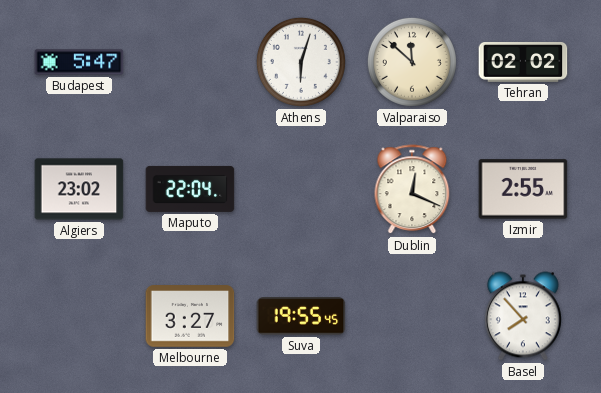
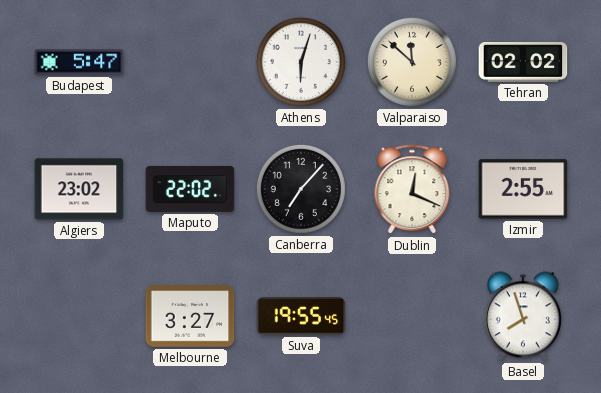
Maputo: 22:04 -> 22:02 (190, 189)
Canberra: none -> 7:07 (301, 189)
Basel: 7:53 -> 7:57 (523, 316)
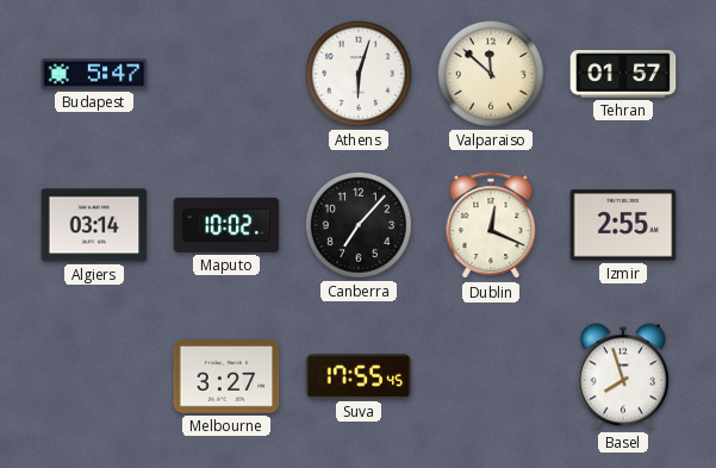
Tehran: 02:02 -> 01:57 (623, 74)
Algiers: 23:02 -> 03:14 (94, 225)
Maputo: 22:02 -> 10:02 (226, 225)
Suva: 19:55 -> 17:55 (359, 376)
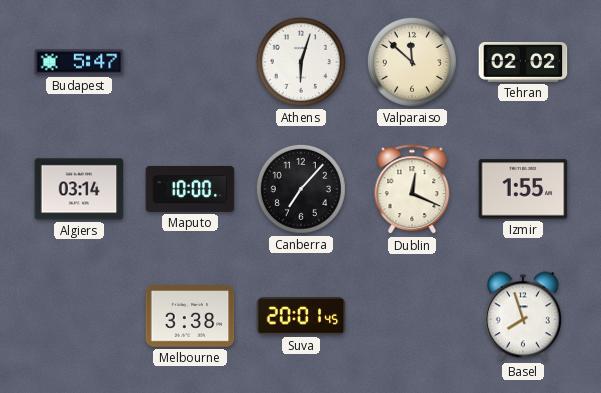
Tehran: 01:57 -> 02:02 (523, 62)
Maputo: 10:02 -> 10:00 (190, 189)
Izmir: 2:55 -> 1:55 (523, 189)
Melbourne: 3:27 -> 3:38 (190, 316)
Suva: 17:55 -> 20:01 (301, 316)
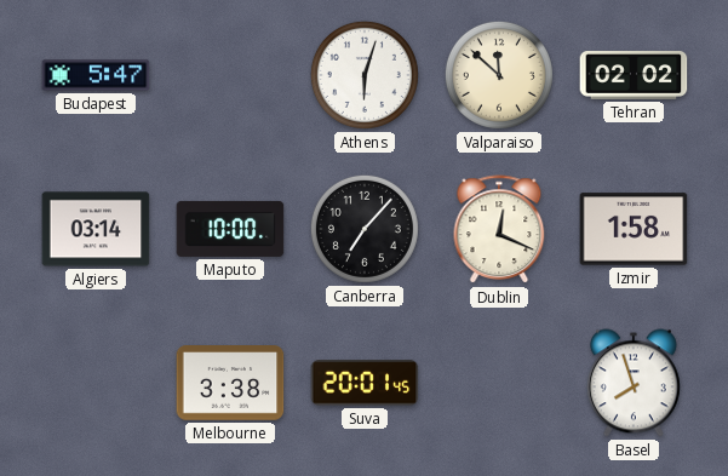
Izmir: 1:55 -> 1:58 (634, 229)
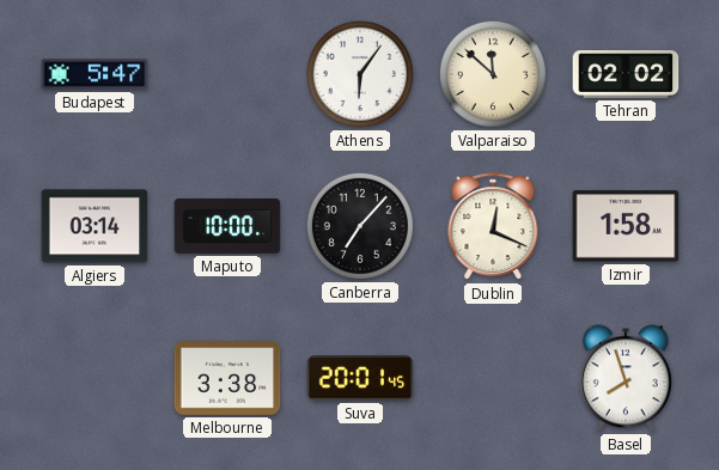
Athens: 6:03 -> 6:06 (360, 74)
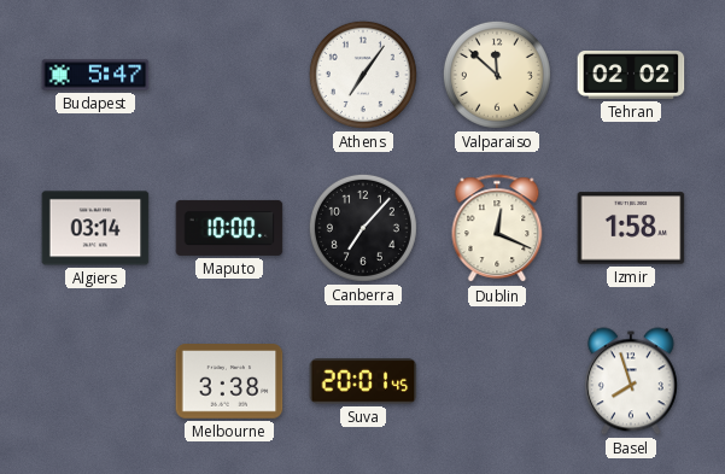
Athens: 6:06 -> 7:06 (363, 75)
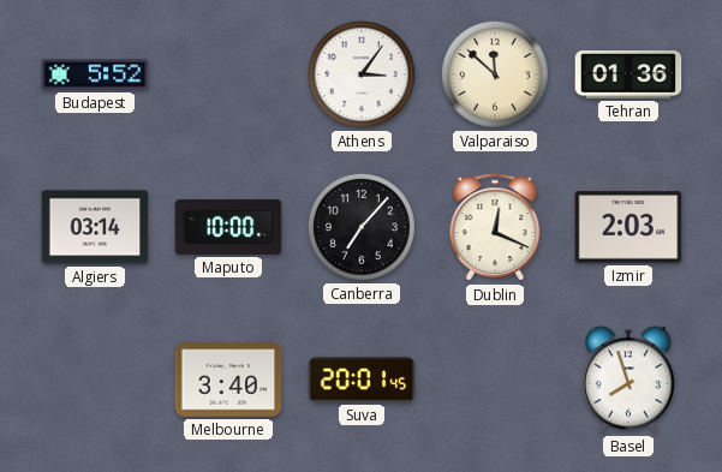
Budapest: 5:47 -> 5:52 (95, 74)
Athens: 7:06 -> 3:06 (362, 74)
Tehran: 02:02 -> 01:36 (628, 74)
Izmir: 1:58 -> 2:03 (628, 227)
Melbourne: 3:38 -> 3:40 (228, 380)
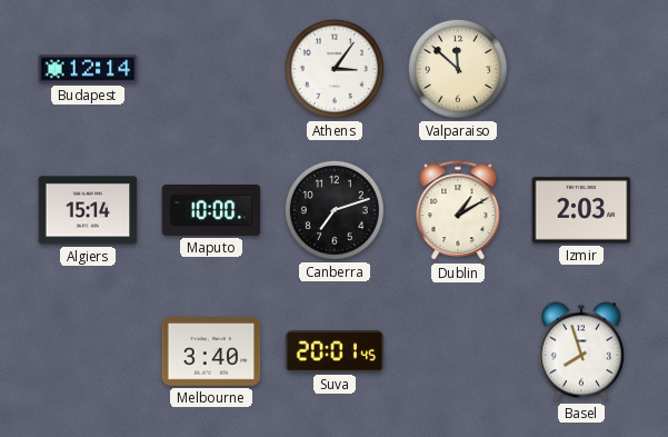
Budapest: 5:52 -> 12:14 (88, 69)
Tehran: 01:36 -> none (628, 74)
Algiers: 03:14 -> 15:14 (88, 210)
Canberra: 7:07 -> 7:12 (335, 210)
Dublin: 12:19 -> 1:10 (458, 211)
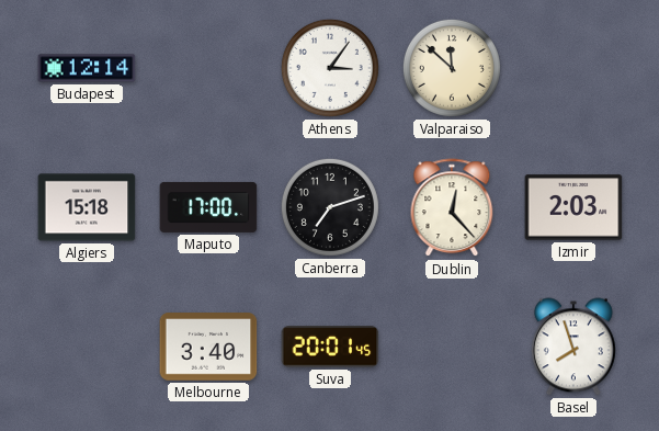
Algiers: 15:14 -> 15:18 (87, 207)
Maputo: 10:00 -> 17:00 (208, 207)
Dublin: 1:10 -> 12:23 (452, 208)
